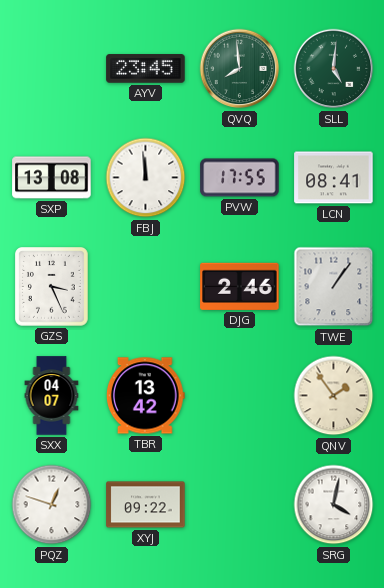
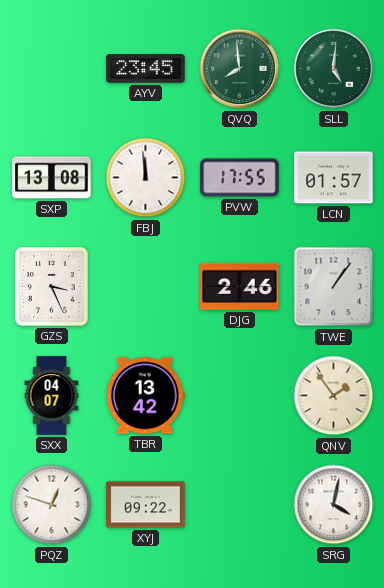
LCN: 08:41 -> 01:57 (334, 178)
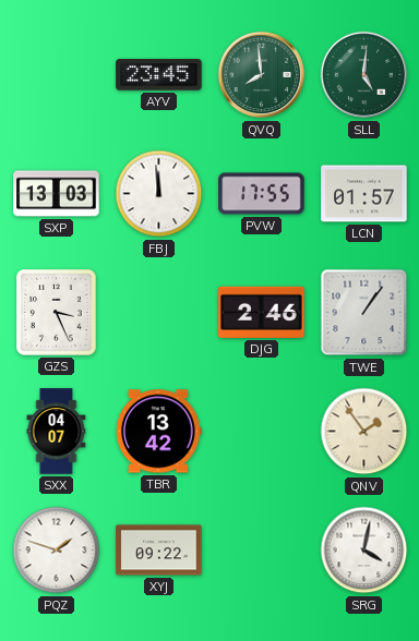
SXP: 13:08 -> 13:03 (57, 194)
PQZ: 12:48 -> 1:48 (57, 551)
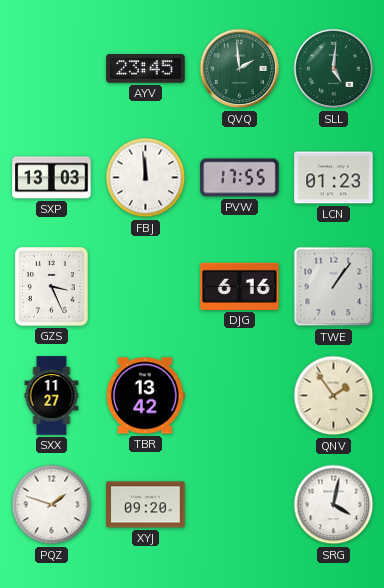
QVQ: 7:59 -> 1:59 (240, 69)
LCN: 01:57 -> 01:23 (334, 178)
DJG: 2:46 -> 6:16 (240, 286)
SXX: 04:07 -> 11:27 (52, 396)
XYJ: 09:22 -> 09:20 (146, 505)
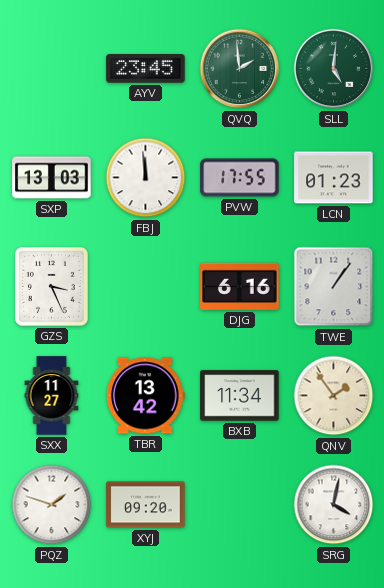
BXB: none -> 11:34 (240, 396)
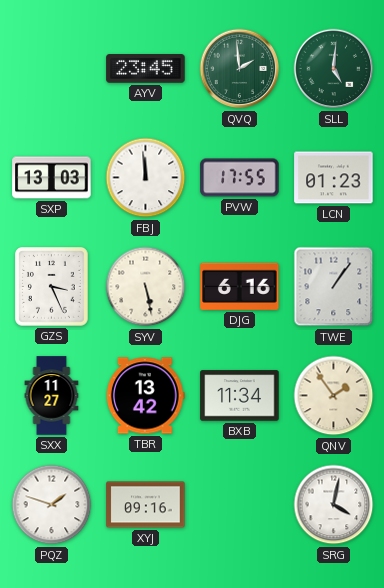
SYV: none -> 5:28 (146, 287)
XYJ: 09:20 -> 09:16 (146, 505)
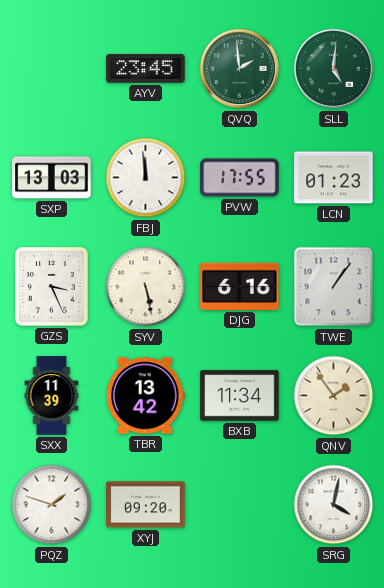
SXX: 11:27 -> 11:39 (52, 396)
XYJ: 09:16 -> 09:20 (146, 505)
